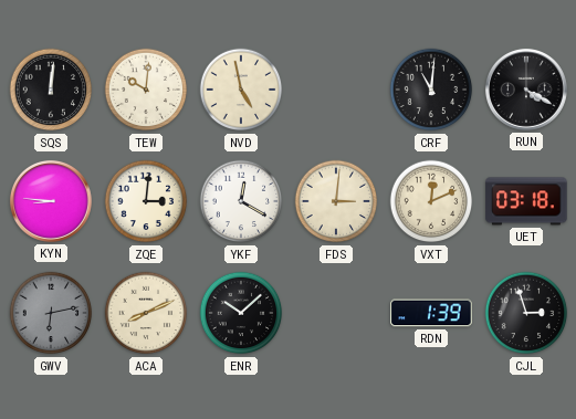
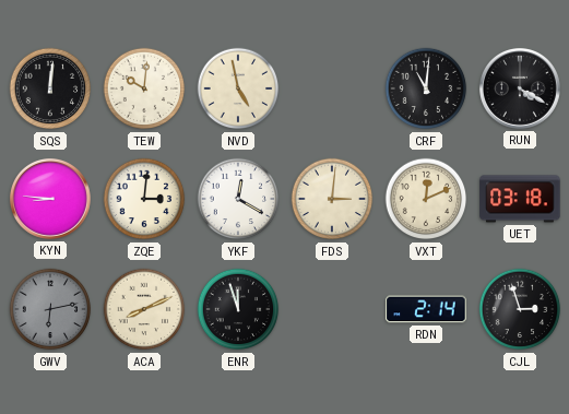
ENR: 10:08 -> 11:57 (238, 309)
RDN: 1:39 -> 2:14 (426, 309)
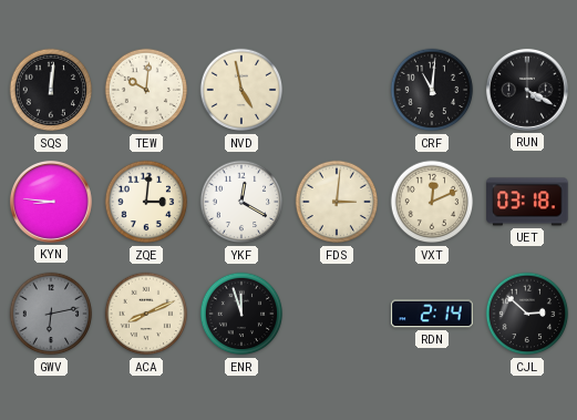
CJL: 2:57 -> 2:52 (527, 314)
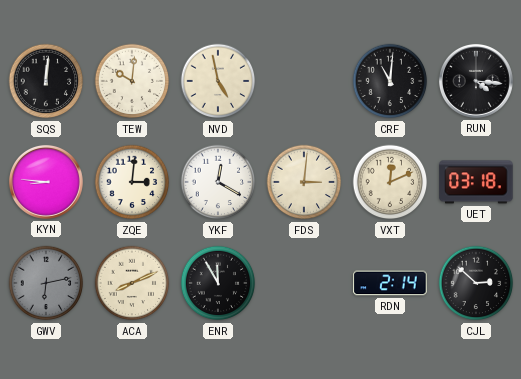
RUN: 4:20 -> 4:16 (476, 81)
ENR: 11:57 -> 11:55 (218, 283)
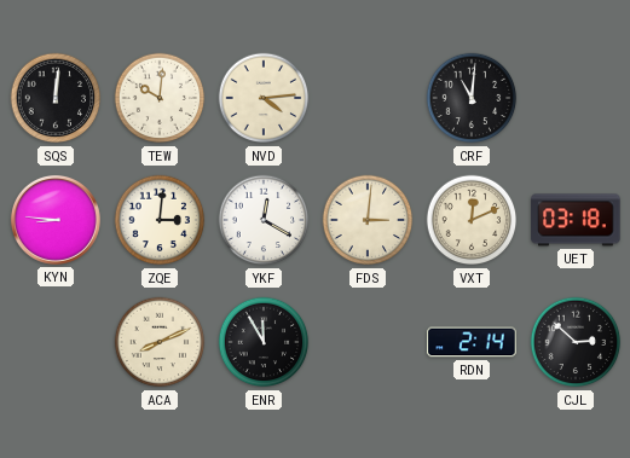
NVD: 4:58 -> 4:14 (264, 98)
RUN: 4:16 -> none (476, 81)
GWV: 6:13 -> none (46, 283)
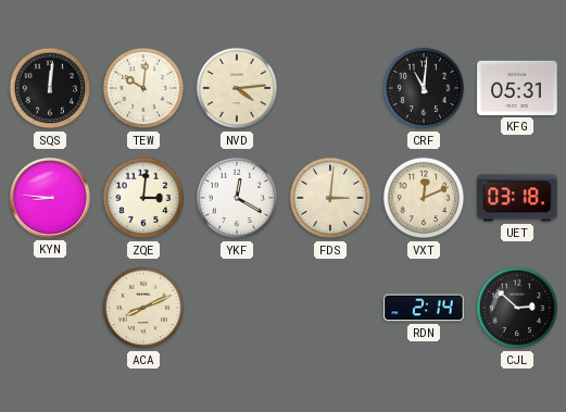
KFG: none -> 05:31 (517, 88)
ENR: 11:55 -> none (264, 342)
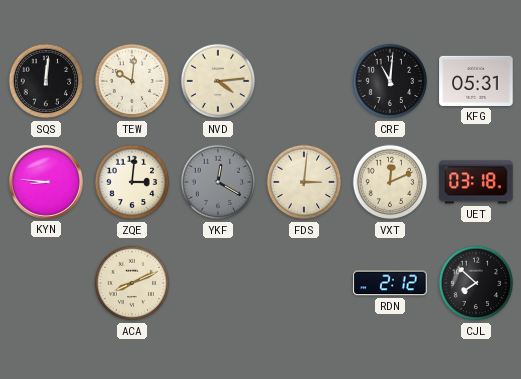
YKF dial: white -> grey (218, 182)
RDN: 2:14 -> 2:12 (390, 283)
CJL: 2:52 -> 7:52 (476, 283)
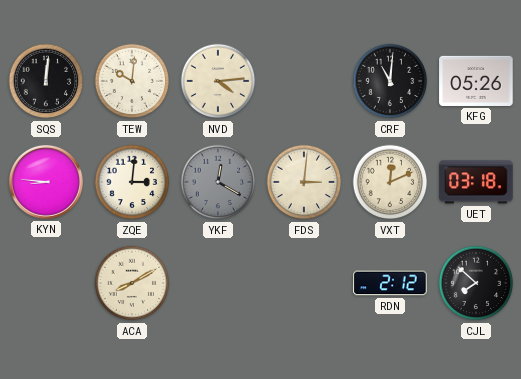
KFG: 05:31 -> 05:26 (476, 81)
ACA: 8:11 -> 8:10 (132, 283)
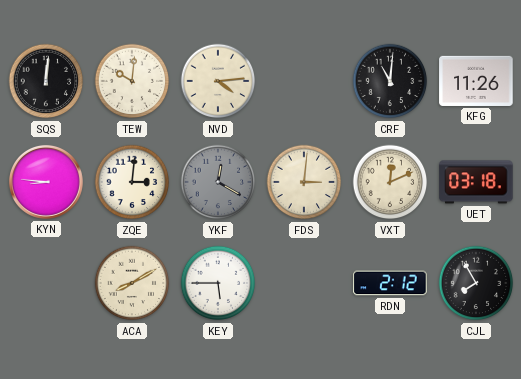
KFG: 05:26 -> 11:26 (476, 81)
KEY: none -> 5:45 (218, 283)
CJL: 7:52 -> 7:55 (476, 283)
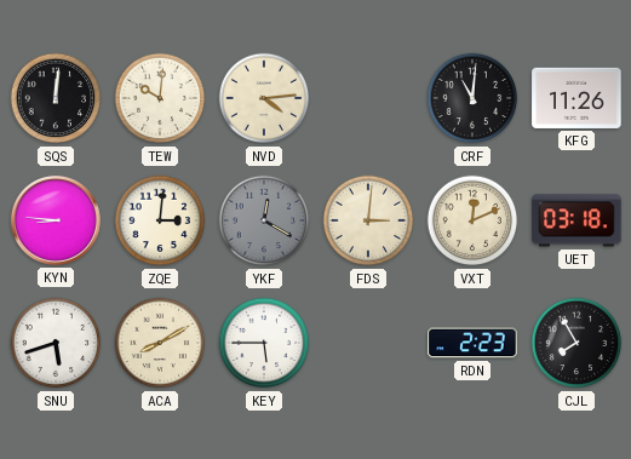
SNU: none -> 5:42 (56, 343)
RDN: 2:12 -> 2:23 (472, 343)
